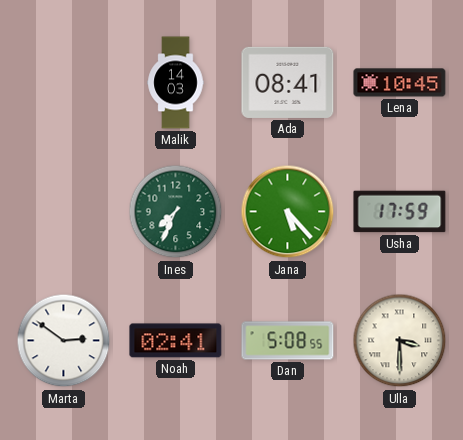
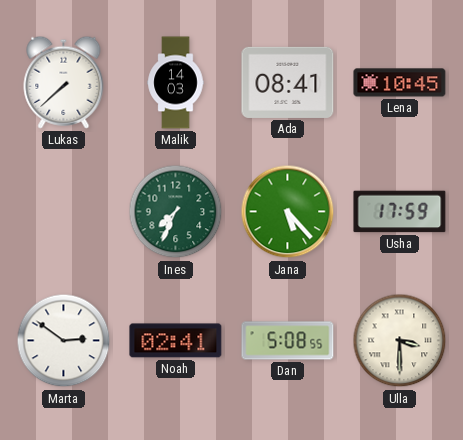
Lukas: none -> 7:38 (64, 82)
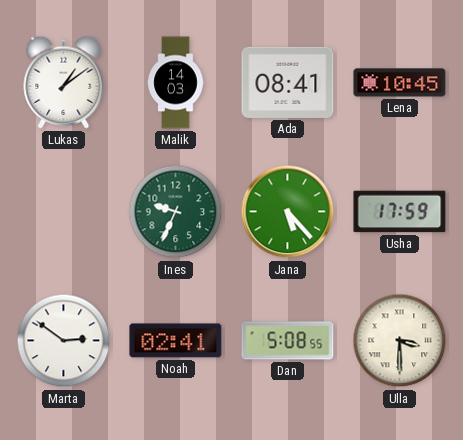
Lukas: 7:38 -> 1:09 (64, 82)
Ines: 7:34 -> 9:34 (176, 212)
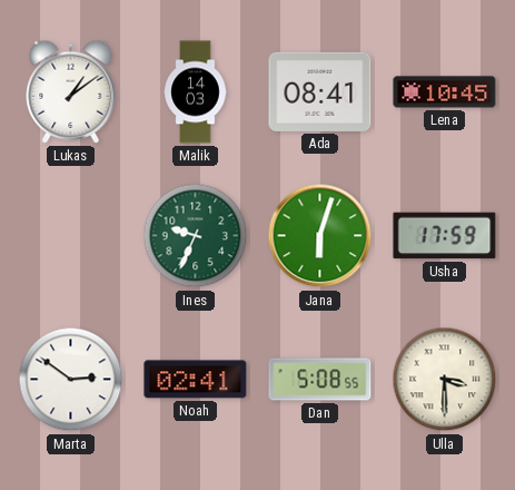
Jana: 5:23 -> 6:03 (320, 236)
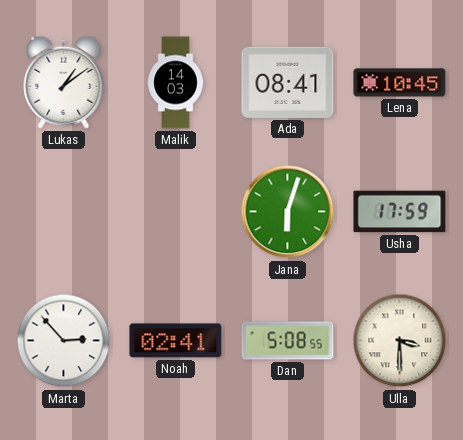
Ines: 9:34 -> none (196, 236)
Marta: 2:51 -> 2:53 (64, 341)
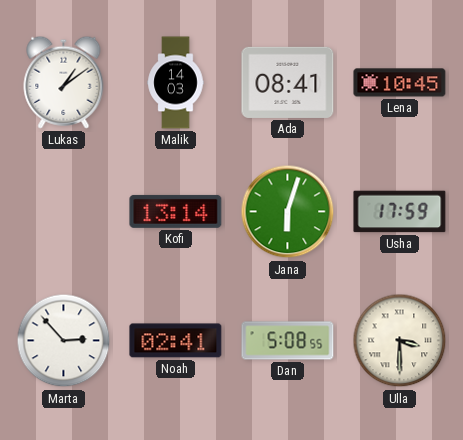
Kofi: none -> 13:14 (176, 211)
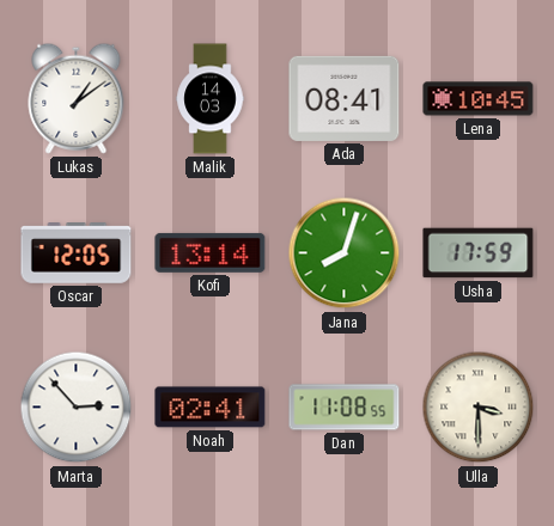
Oscar: none -> 12:05 (77, 253)
Jana: 6:03 -> 8:03 (345, 253)
Dan: 5:08 -> 11:08 (345, 408)
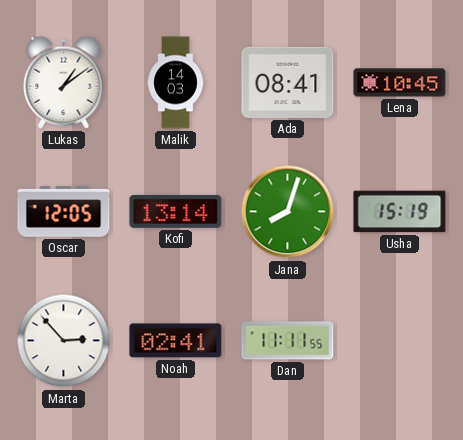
Usha: 17:59 -> 15:19 (400, 212)
Dan: 11:08 -> 11:11 (288, 341)
Ulla: 3:30 -> none (479, 408)
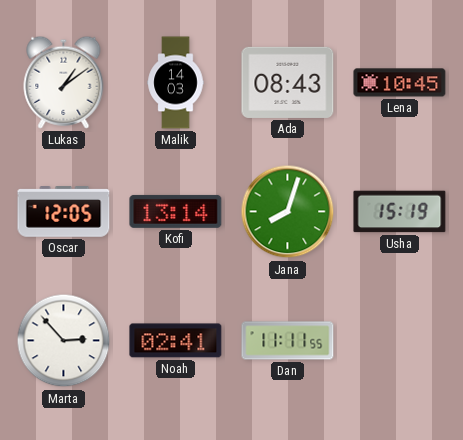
Ada: 08:41 -> 08:43 (288, 82)
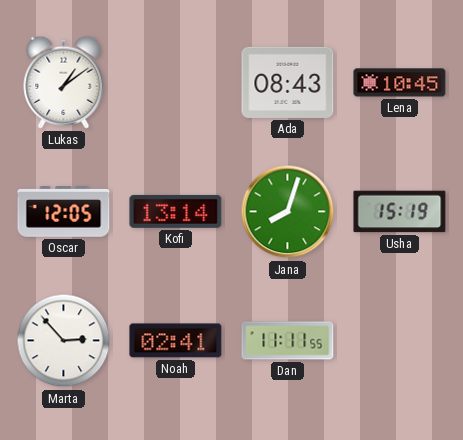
Malik: 14:03 -> none (176, 83)
